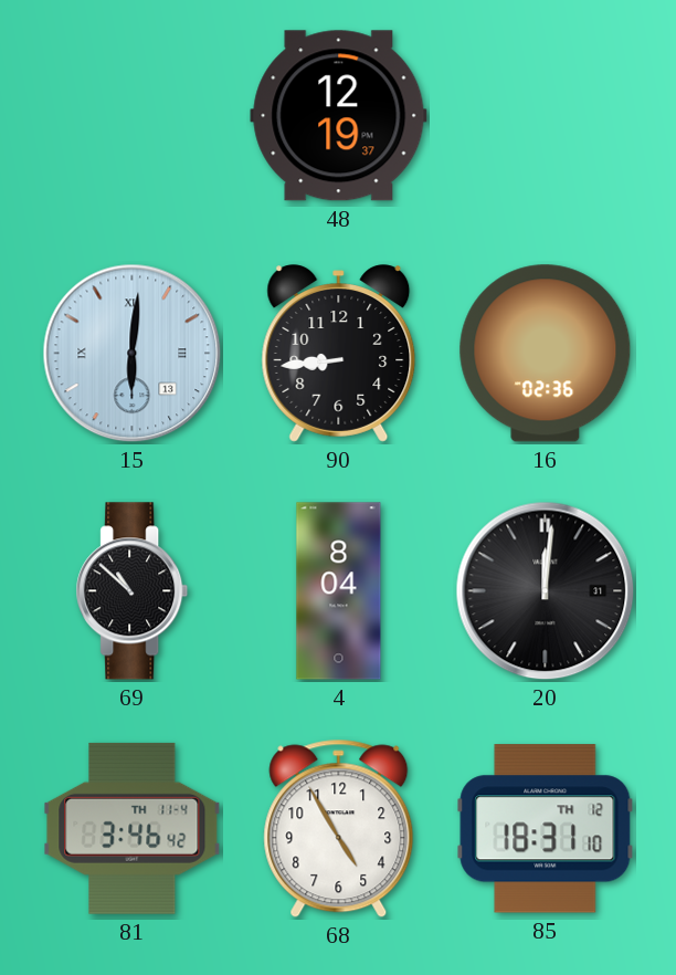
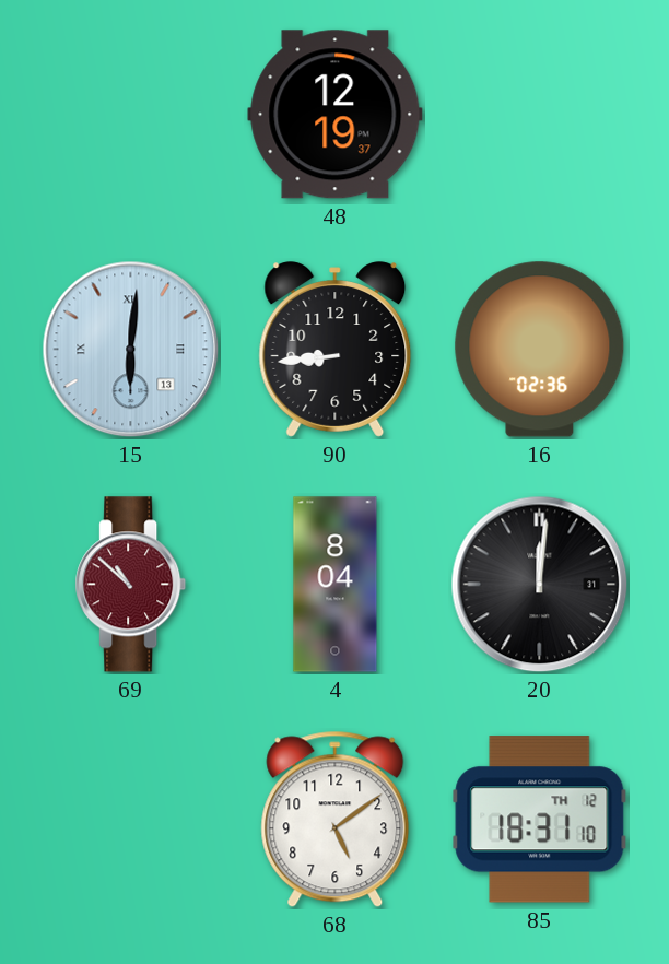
69 dial: black -> burgundy (131, 585)
81: 3:46 -> none (133, 828)
68: 4:55 -> 5:09 (336, 820)
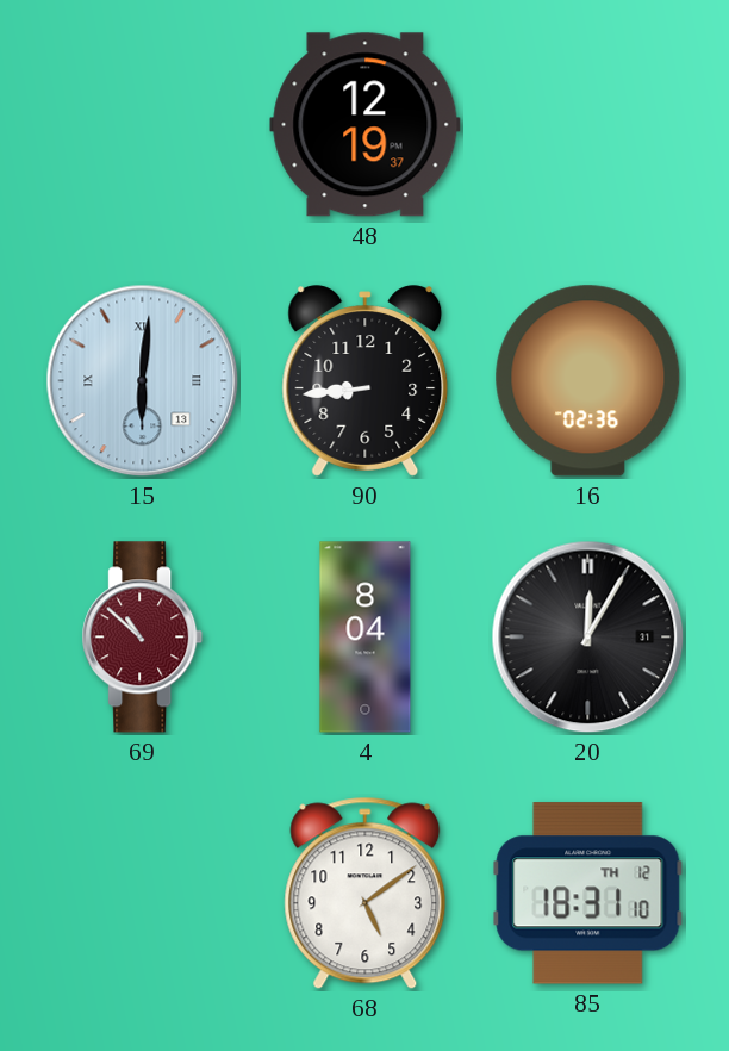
20: 12:01 -> 12:05 (588, 638)
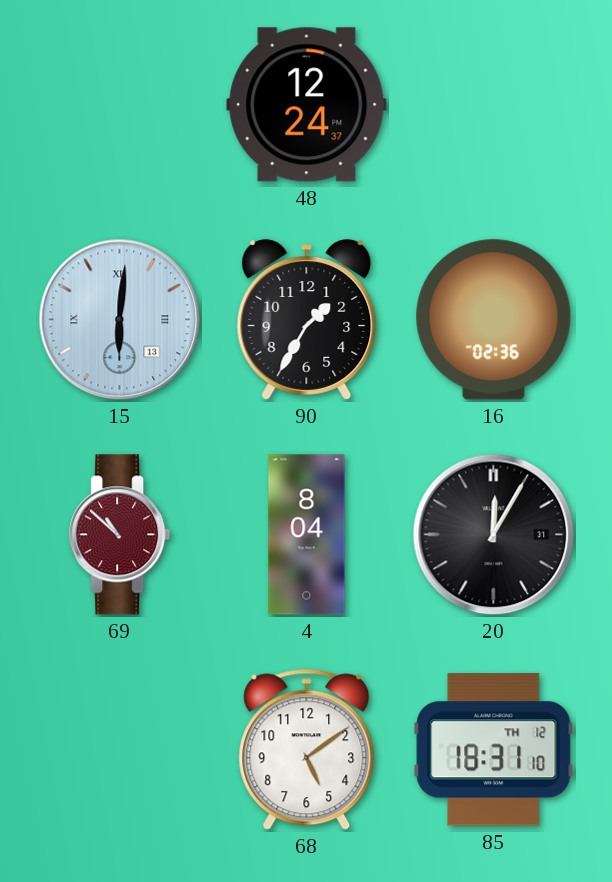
48: 12:19 -> 12:24 (307, 105)
90: 8:44 -> 1:35 (307, 320)
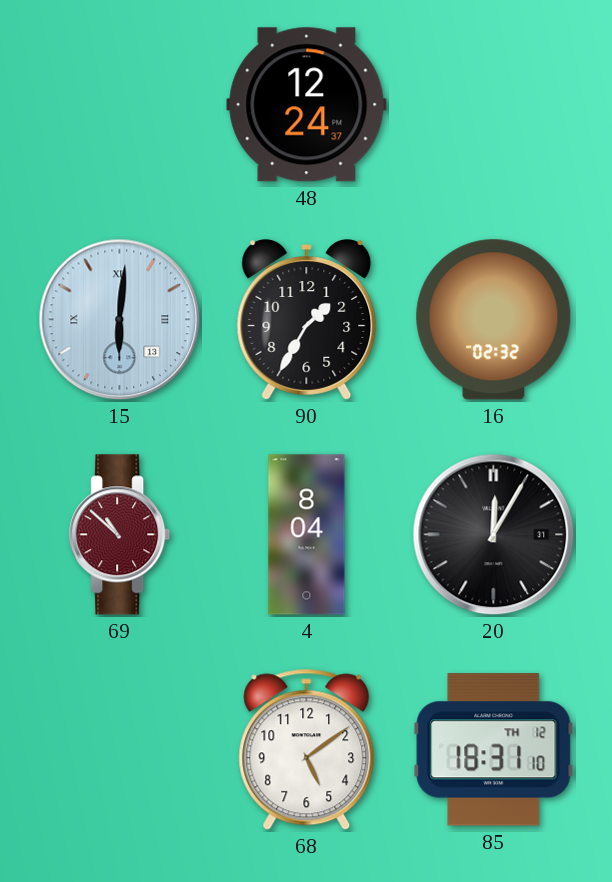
16: 02:36 -> 02:32 (494, 320)
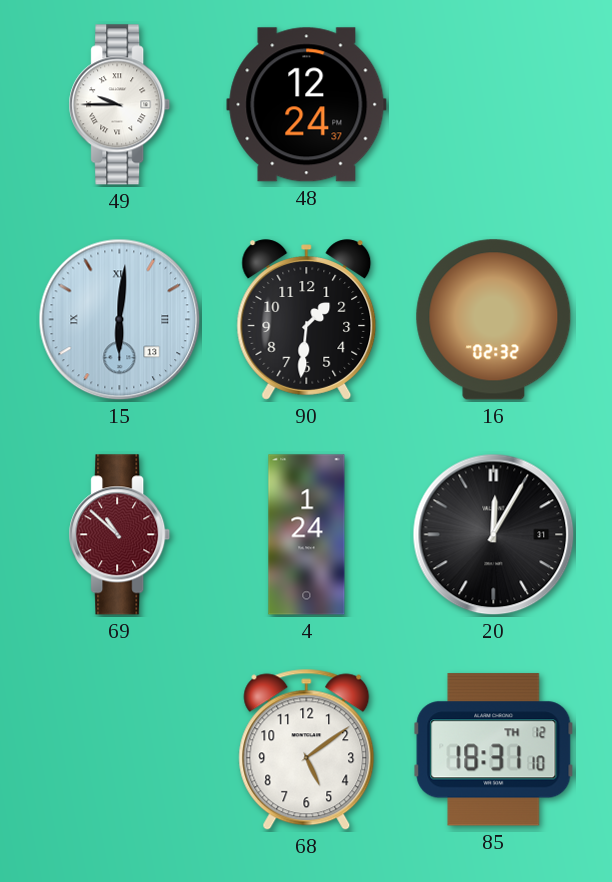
49: none -> 9:45 (120, 105)
90: 1:35 -> 1:31 (307, 320)
4: 8:04 -> 1:24 (307, 535)
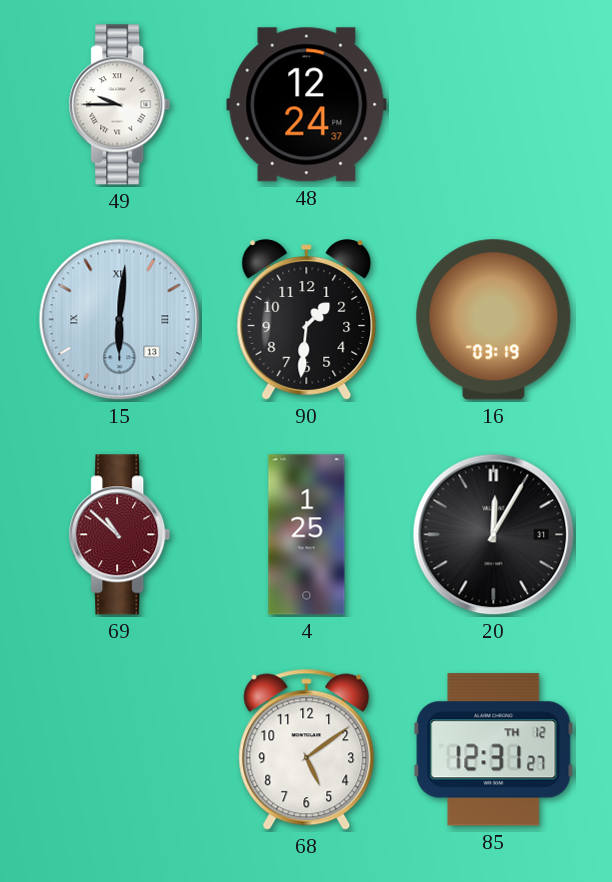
16: 02:32 -> 03:19 (494, 320)
4: 1:24 -> 1:25 (307, 535)
85: 18:31 -> 12:31 (494, 750)
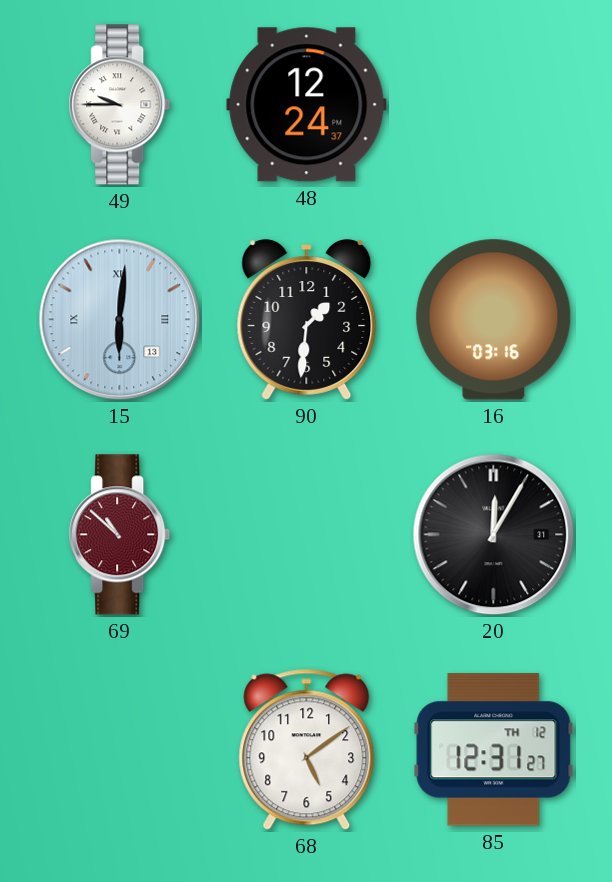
16: 03:19 -> 03:16 (494, 320)
4: 1:25 -> none (307, 535)
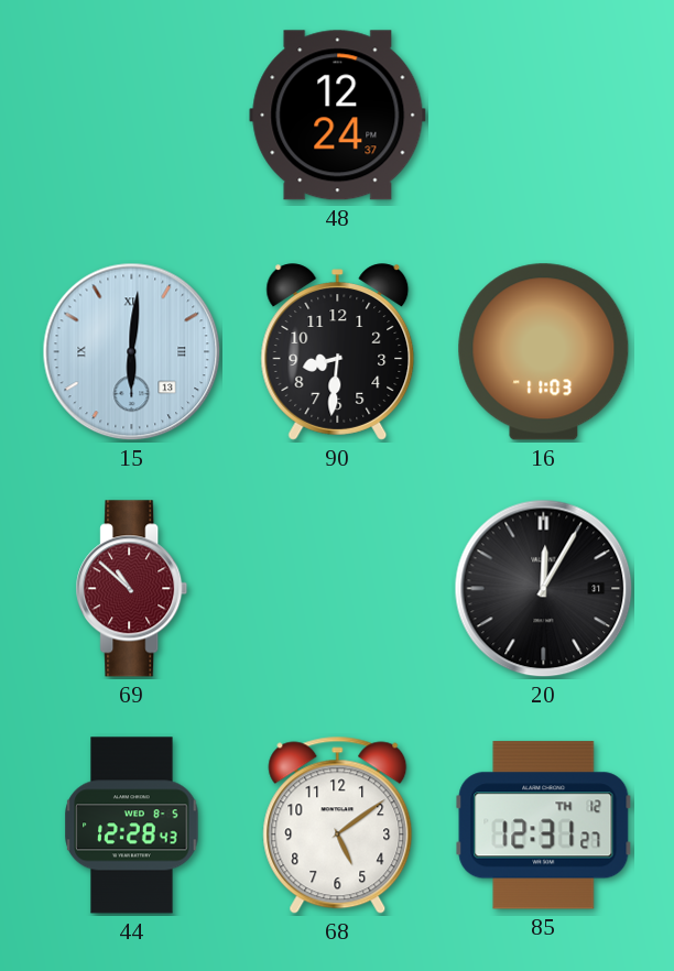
49: 9:45 -> none (120, 105)
90: 1:31 -> 8:31 (338, 352)
16: 03:16 -> 11:03 (544, 352)
44: none -> 12:28 (132, 826)
